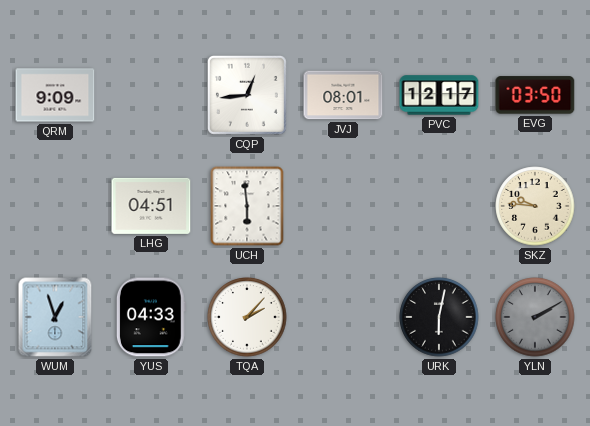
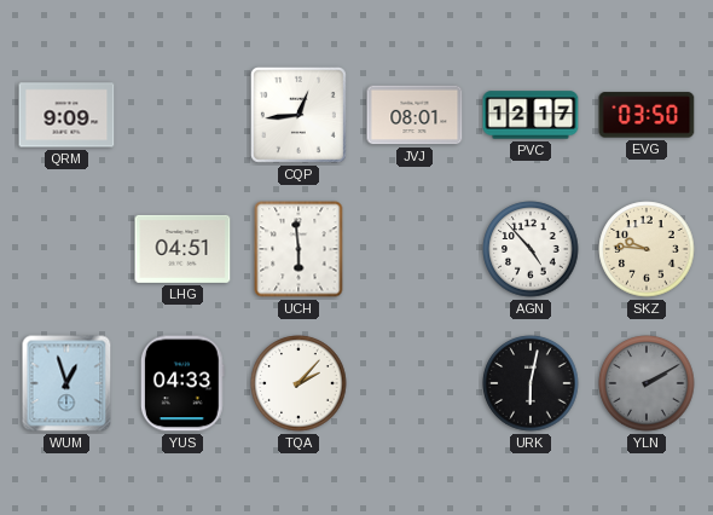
AGN: none -> 4:53 (531, 249)
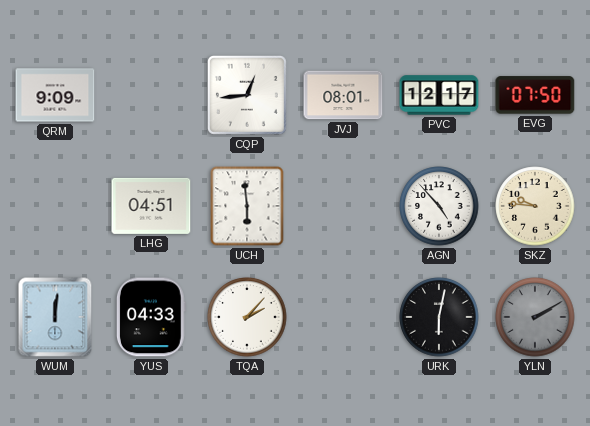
EVG: 03:50 -> 07:50 (535, 95)
WUM: 12:57 -> 12:01 (55, 317)
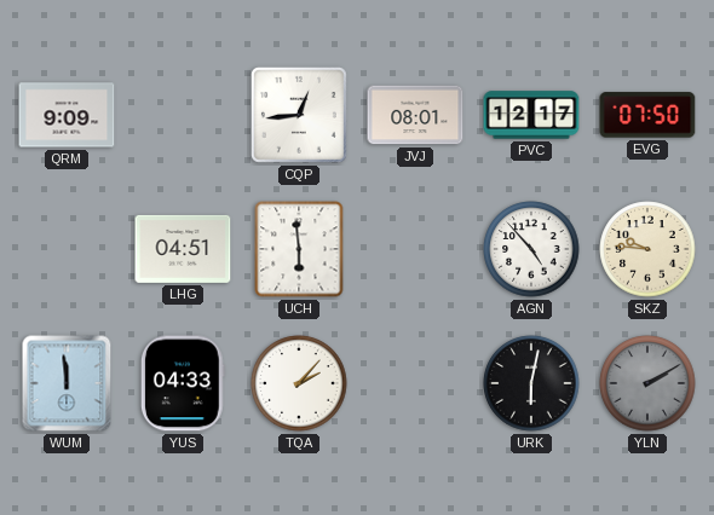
WUM: 12:01 -> 11:59 (67, 383)
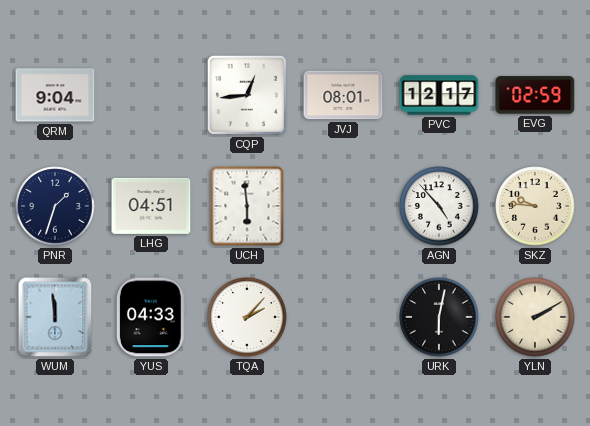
QRM: 9:09 -> 9:04 (55, 95)
EVG: 07:50 -> 02:59 (535, 95)
PNR: none -> 1:33 (55, 206)
YLN dial: grey -> cream (535, 317)
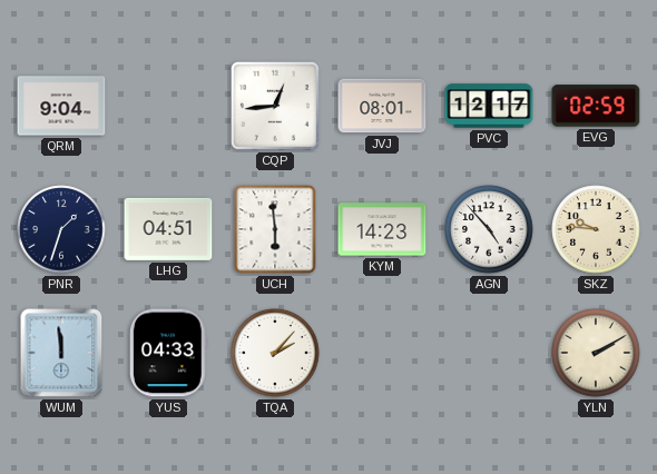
KYM: none -> 14:23 (382, 229)
URK: 6:02 -> none (439, 317)
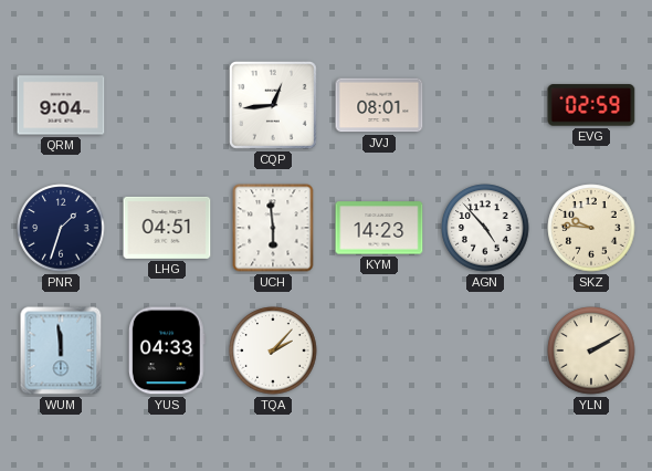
PVC: 12:17 -> none (489, 106)
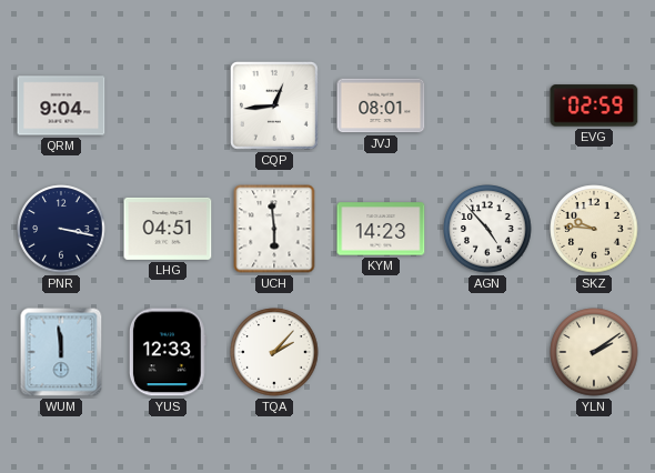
PNR: 1:33 -> 3:17 (61, 229)
YUS: 04:33 -> 12:33 (168, 352)
YLN: 2:10 -> 2:09 (594, 352)
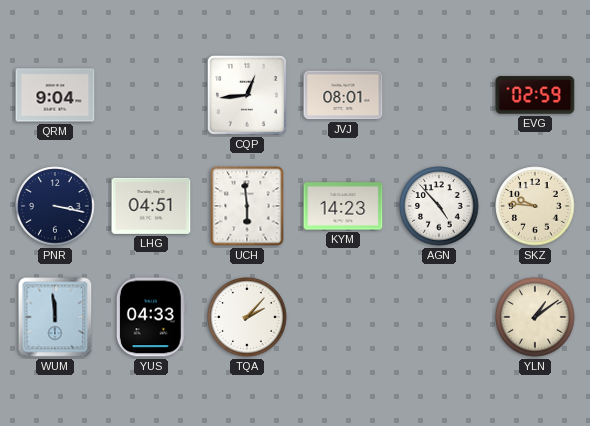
YUS: 12:33 -> 04:33 (151, 317)
YLN: 2:09 -> 1:09 (535, 317)
